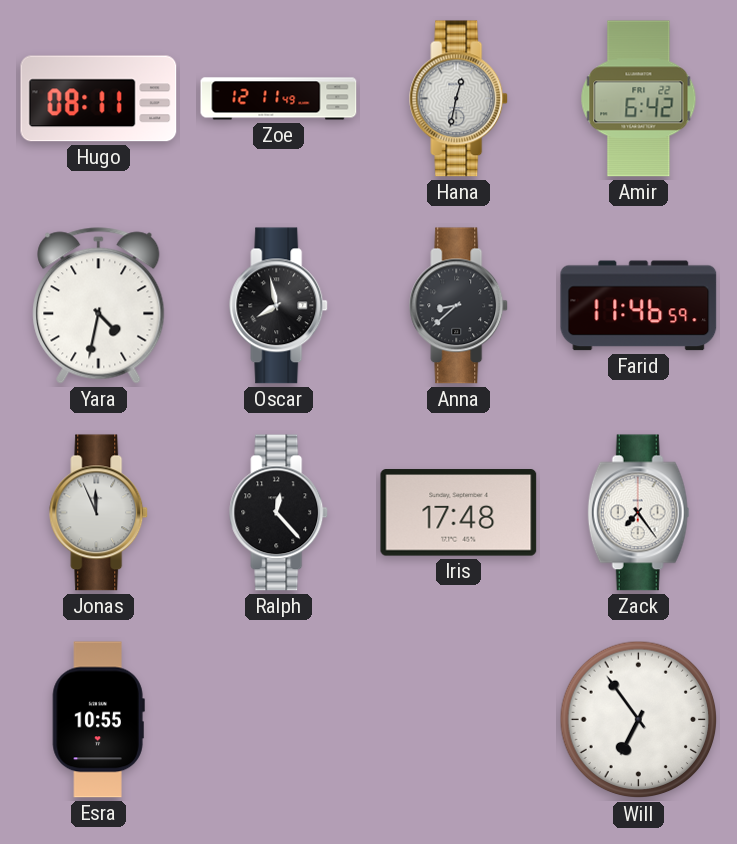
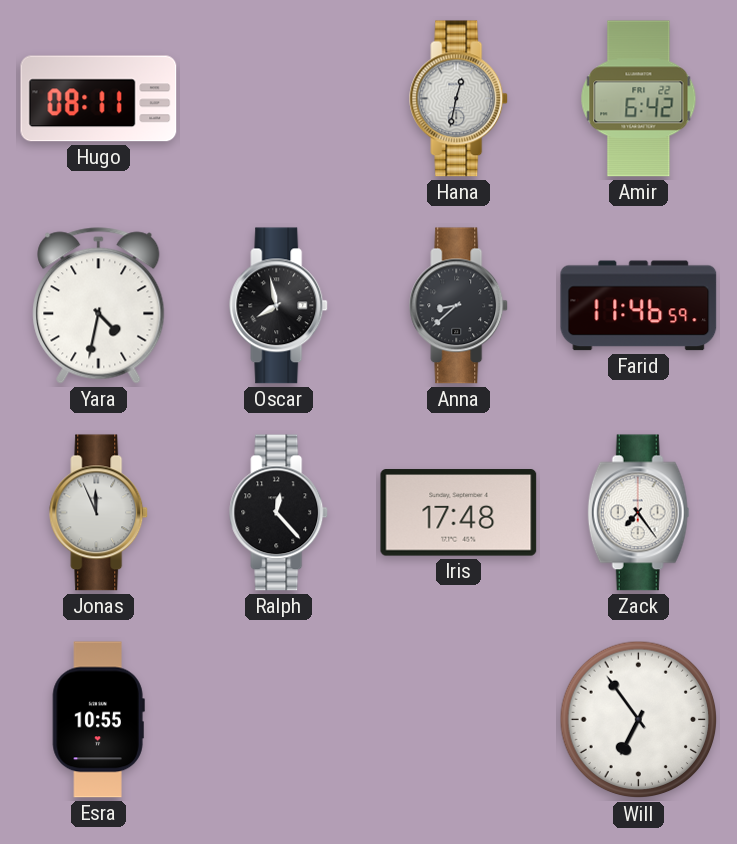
Zoe: 12:11 -> none (279, 99)
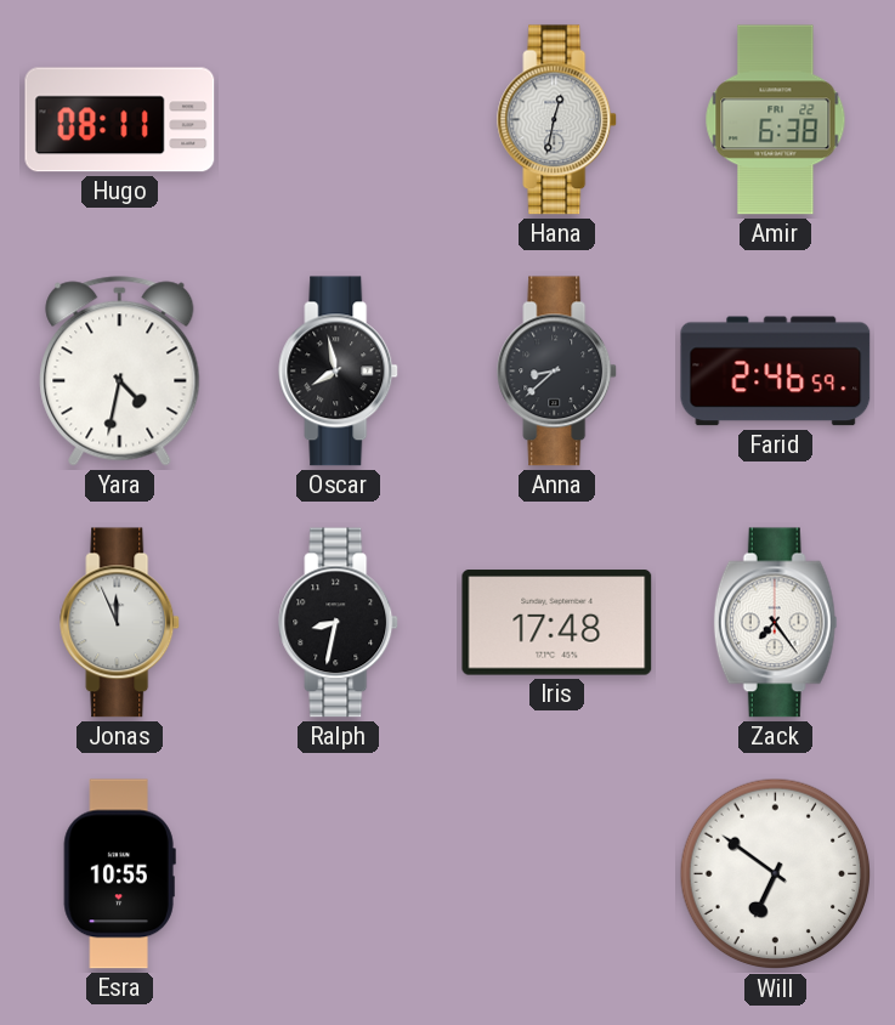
Amir: 6:42 -> 6:38 (776, 120)
Farid: 11:46 -> 2:46 (776, 372)
Ralph: 12:23 -> 8:32 (339, 623)
Will: 6:54 -> 6:51 (776, 874)
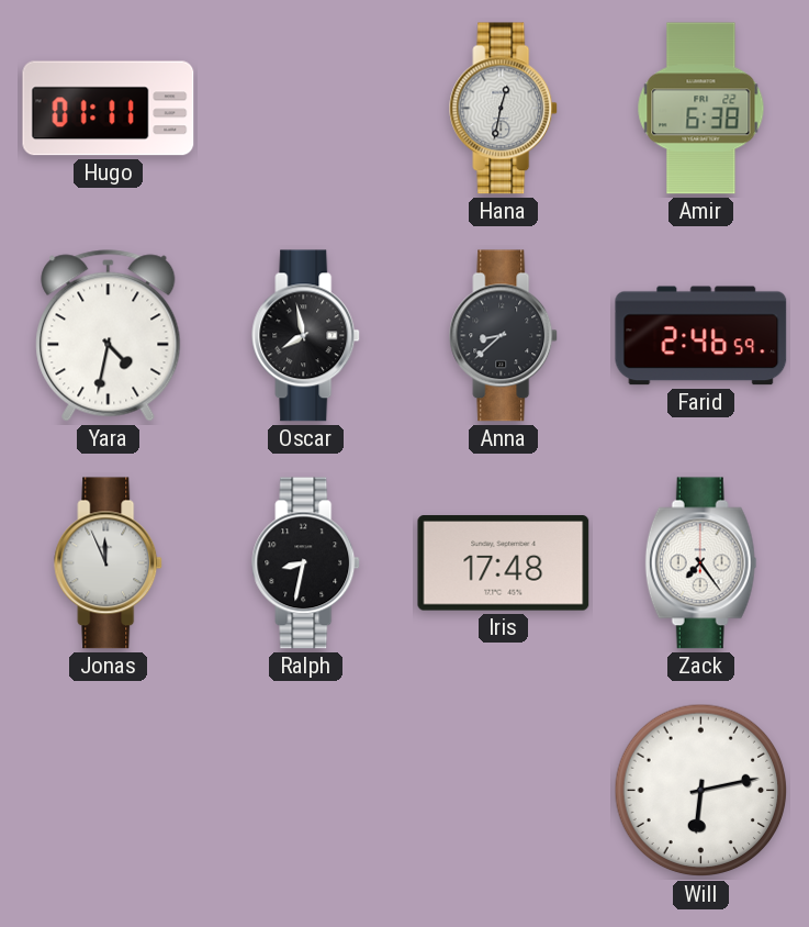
Hugo: 08:11 -> 01:11 (109, 109)
Esra: 10:55 -> none (119, 874)
Will: 6:51 -> 6:13 (701, 791)
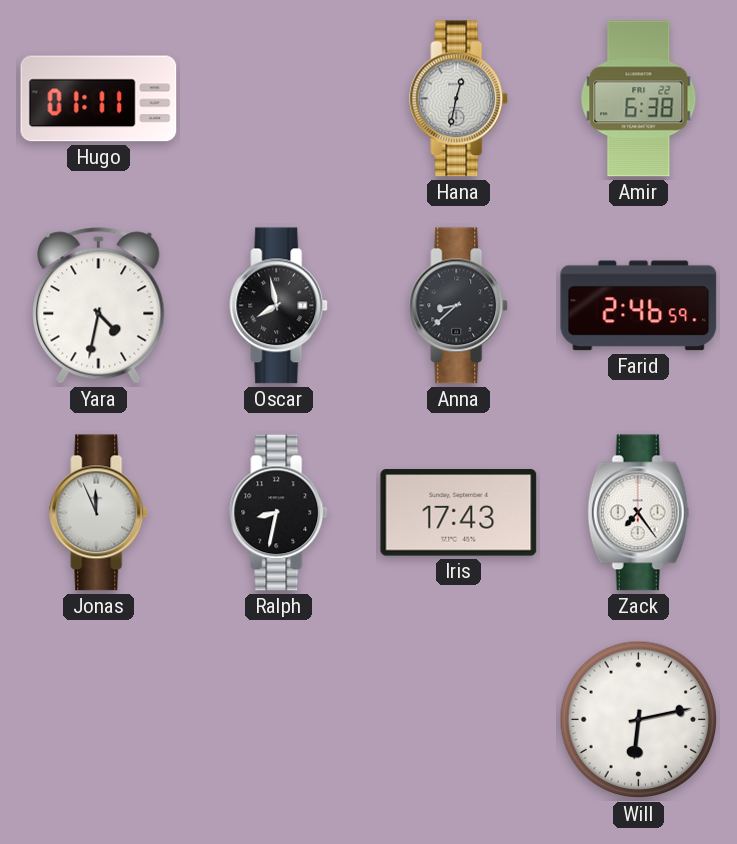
Iris: 17:48 -> 17:43 (459, 513)
